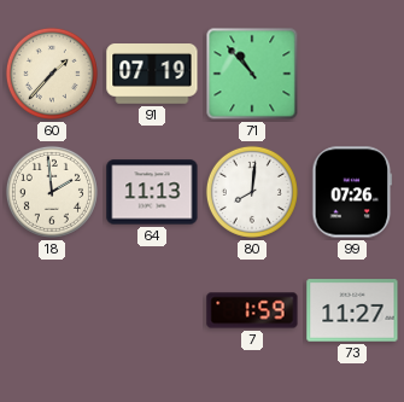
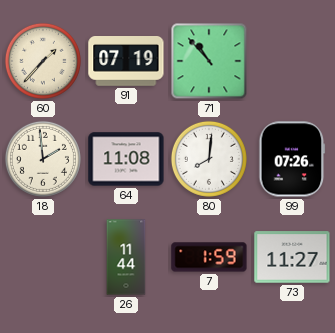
64: 11:13 -> 11:08 (126, 159)
26: none -> 11:44 (126, 257)
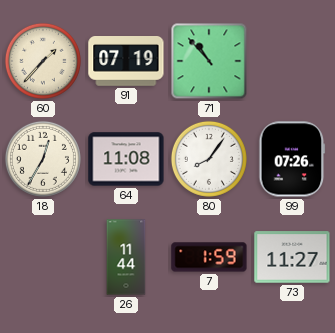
18: 1:59 -> 12:35 (43, 159)
80: 8:01 -> 8:06 (209, 159)
